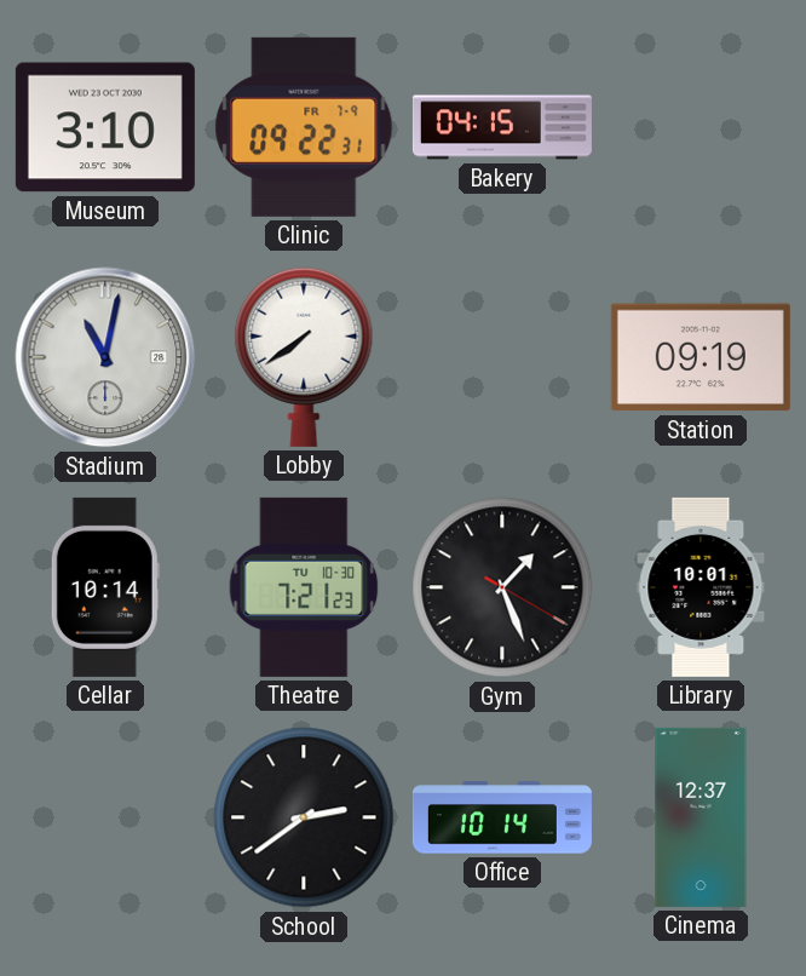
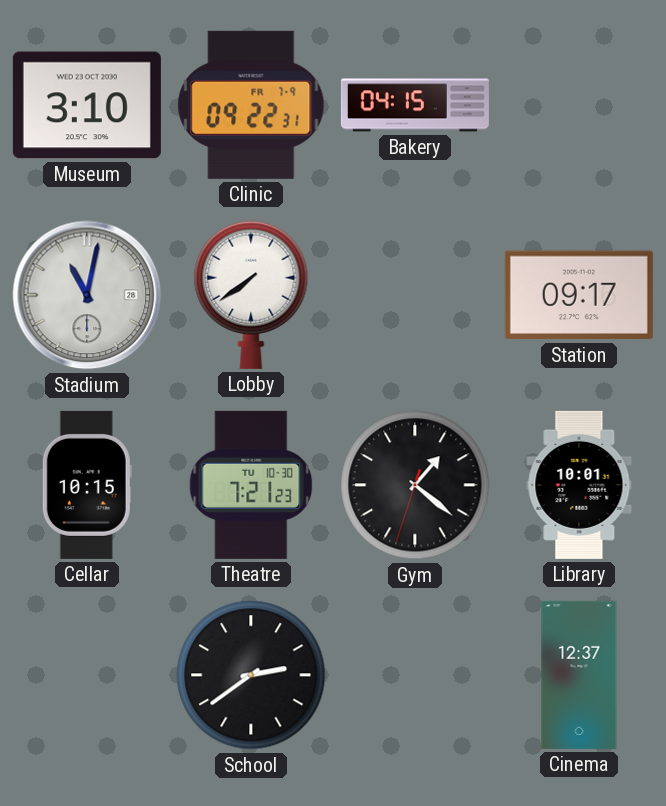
Station: 09:19 -> 09:17 (579, 295)
Cellar: 10:14 -> 10:15 (87, 485)
Gym: 1:26 -> 1:21 (415, 485)
Office: 10:14 -> none (502, 817)
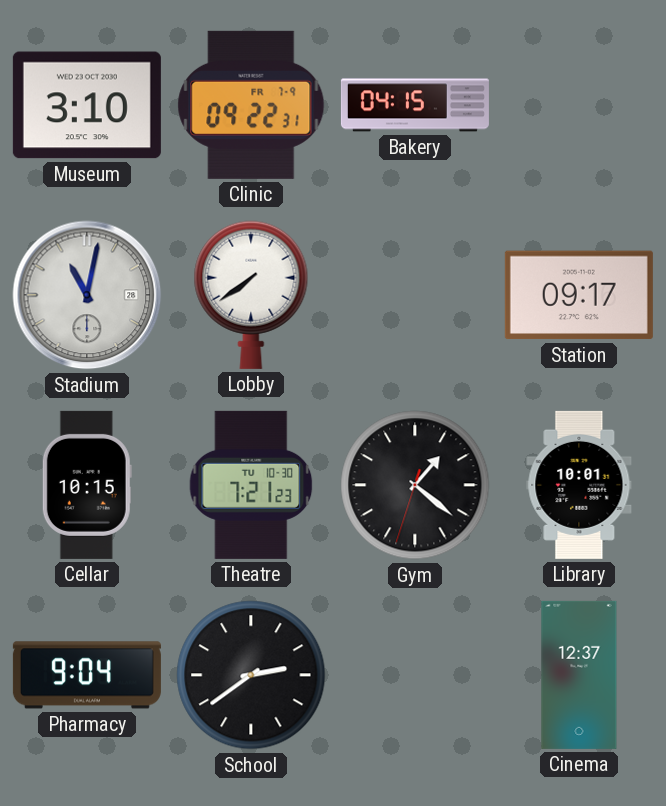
Pharmacy: none -> 9:04 (87, 675)
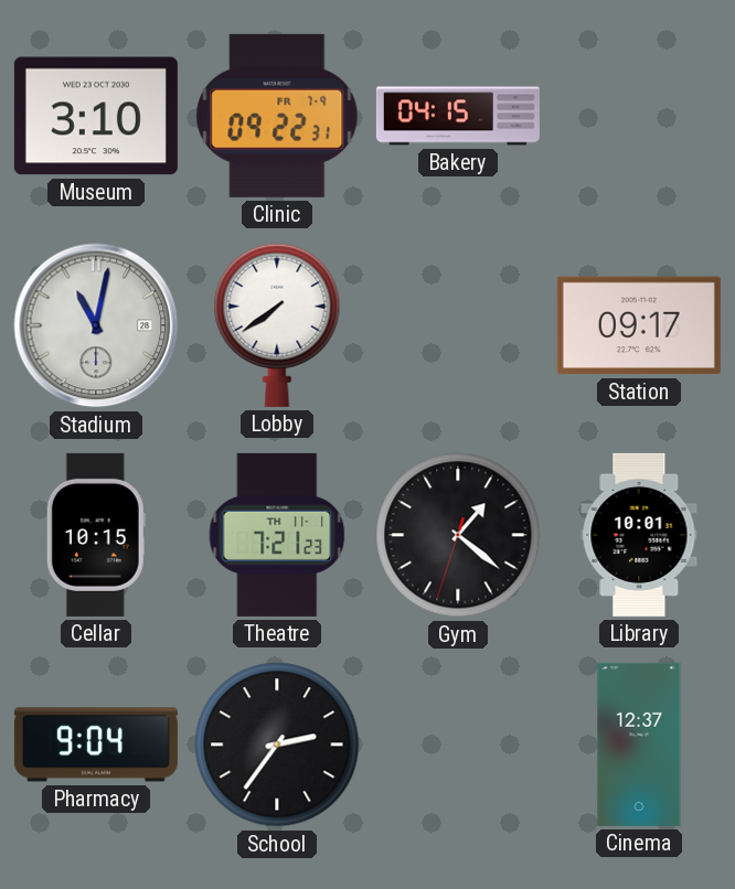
Theatre date: TU 10-30 -> TH 11-1 (277, 535)
School: 2:39 -> 2:36 (277, 745)
